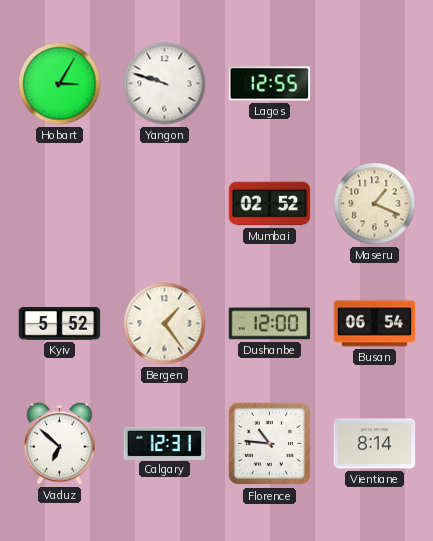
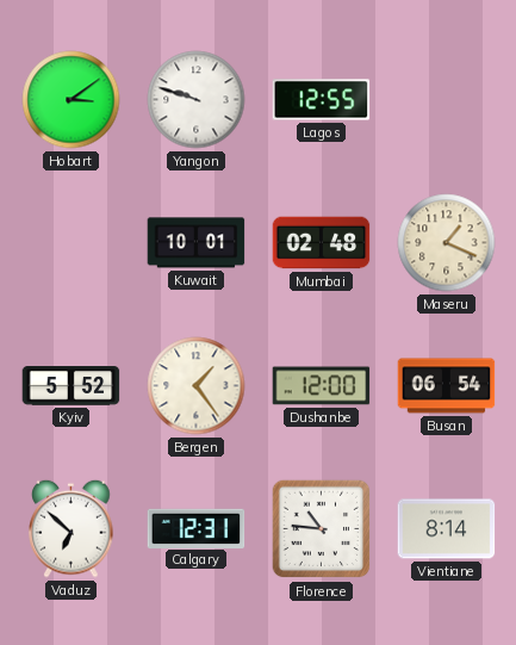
Hobart: 3:05 -> 3:09 (72, 100)
Kuwait: none -> 10:01 (197, 243)
Mumbai: 02:52 -> 02:48 (322, 243)
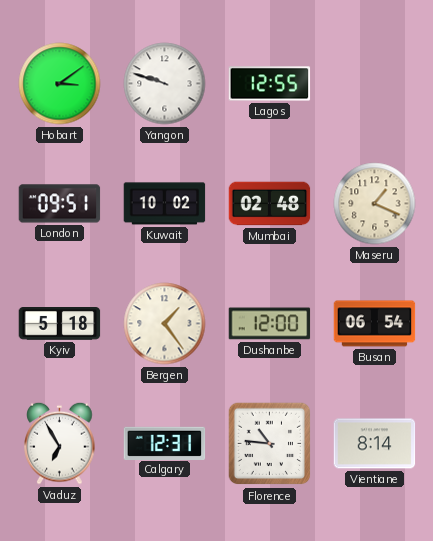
London: none -> 09:51 (60, 204)
Kuwait: 10:01 -> 10:02 (165, 204)
Kyiv: 5:52 -> 5:18 (60, 324)
Vaduz: 6:52 -> 6:55 (60, 443)
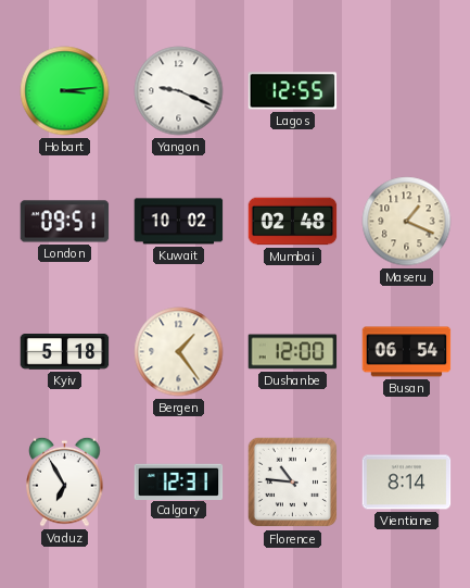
Hobart: 3:09 -> 3:14 (65, 91)
Yangon: 9:48 -> 9:19 (179, 91)
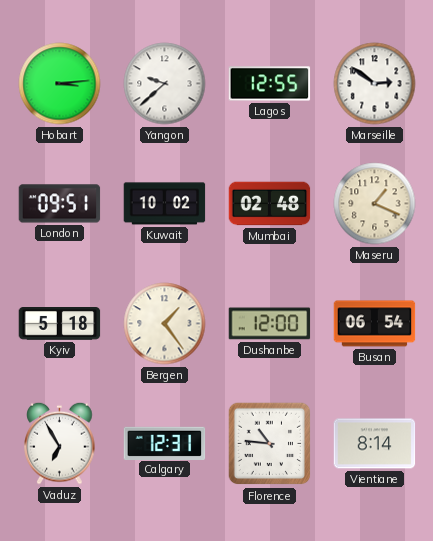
Yangon: 9:19 -> 9:38 (165, 84)
Marseille: none -> 2:51 (375, 84)
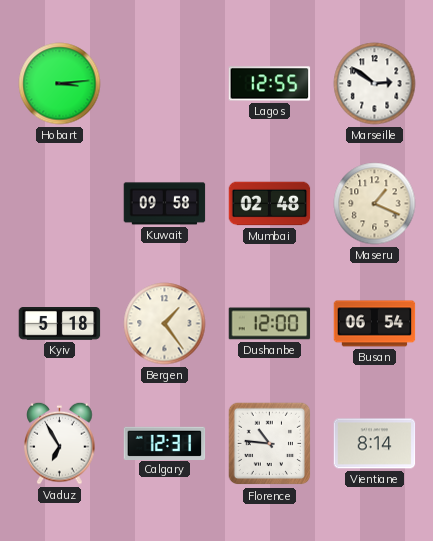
Yangon: 9:38 -> none (165, 84)
London: 09:51 -> none (60, 204)
Kuwait: 10:02 -> 09:58 (165, 204)
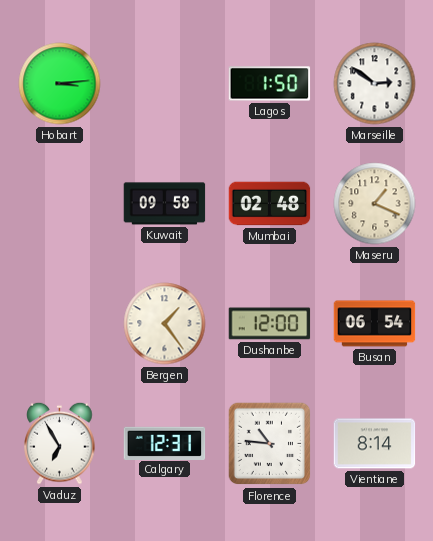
Lagos: 12:55 -> 1:50 (270, 84)
Kyiv: 5:18 -> none (60, 324)
